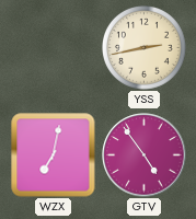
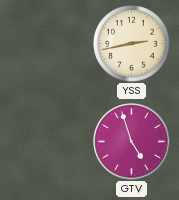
WZX: 7:02 -> none (54, 155)
GTV: 4:54 -> 4:57 (132, 142)
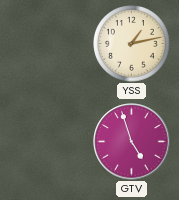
YSS: 2:43 -> 1:13 (132, 44)
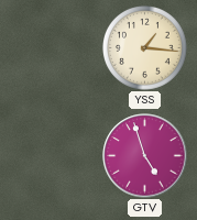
YSS: 1:13 -> 1:16 (145, 48)
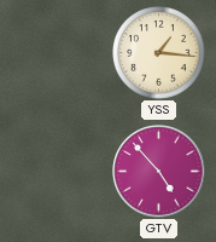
GTV: 4:57 -> 4:53 (159, 172)
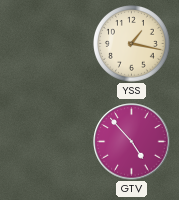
YSS: 1:16 -> 1:17 (132, 44)
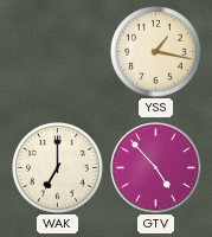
WAK: none -> 7:00 (58, 168)
